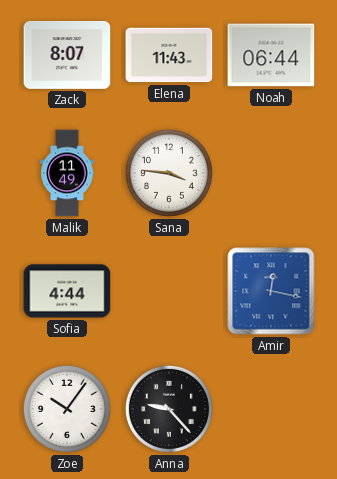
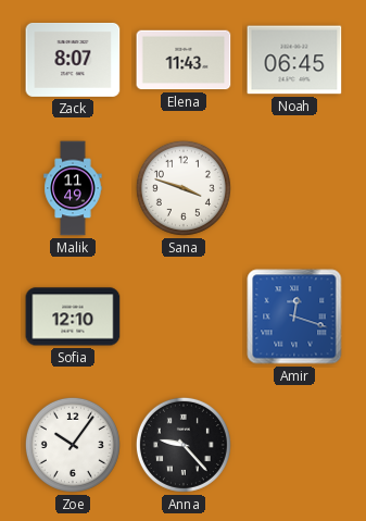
Noah: 06:44 -> 06:45 (294, 60)
Sana: 3:46 -> 3:48 (184, 188)
Sofia: 4:44 -> 12:10 (73, 317)
Amir: 12:17 -> 12:18 (294, 317)
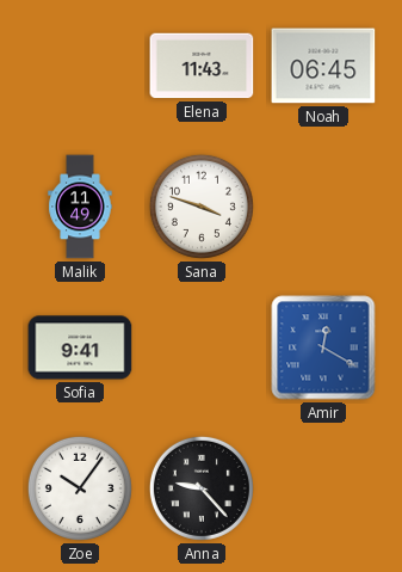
Zack: 8:07 -> none (73, 60)
Sofia: 12:10 -> 9:41 (80, 347)
Amir: 12:18 -> 12:20 (323, 347)
